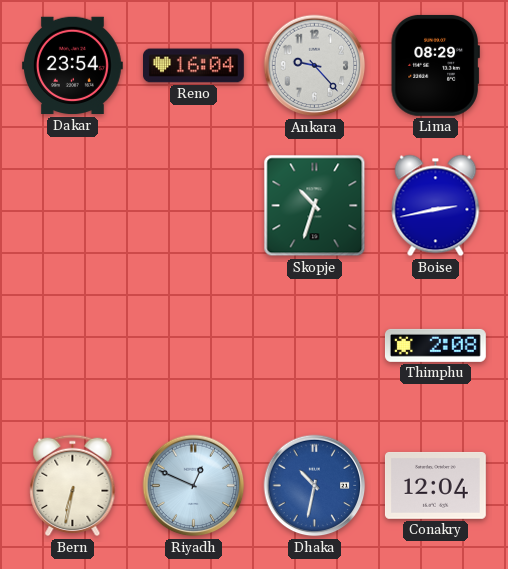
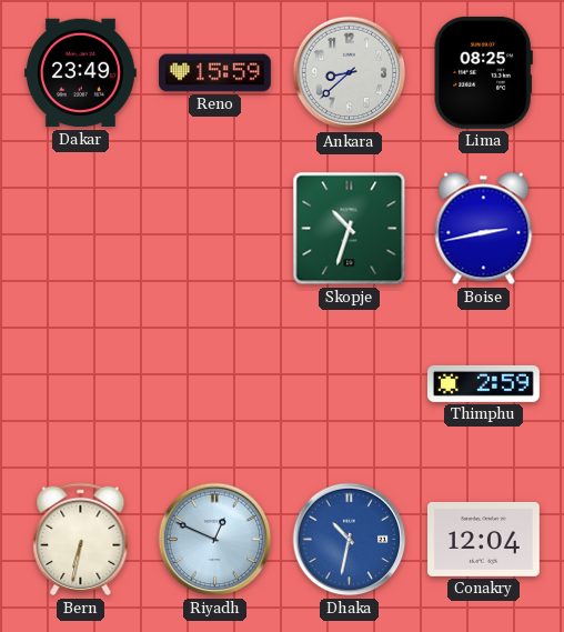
Dakar: 23:54 -> 23:49 (80, 73)
Reno: 16:04 -> 15:59 (215, 73)
Ankara: 9:23 -> 8:38 (350, 73)
Lima: 08:29 -> 08:25 (483, 72)
Thimphu: 2:08 -> 2:59 (483, 383)
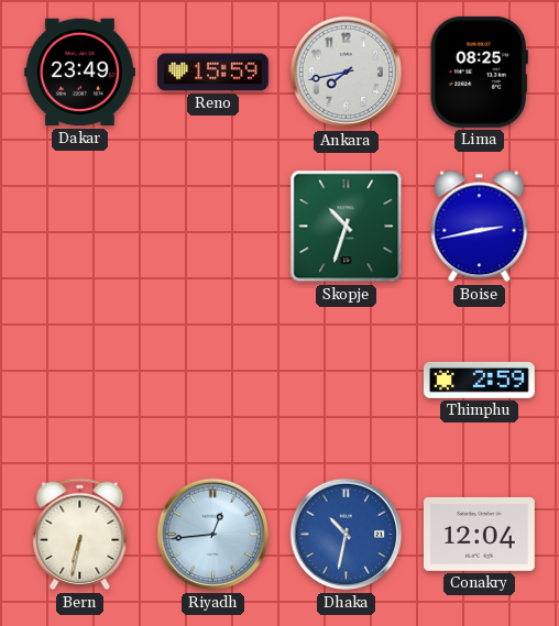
Ankara: 8:38 -> 7:43 (347, 73)
Riyadh: 12:49 -> 12:44 (213, 535)
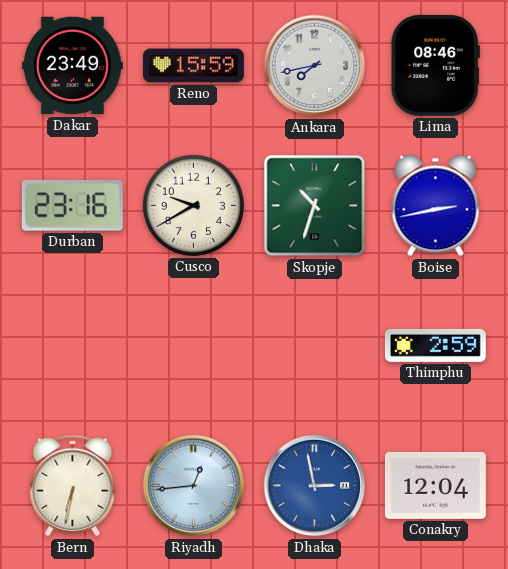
Lima: 08:25 -> 08:46 (435, 65)
Durban: none -> 23:16 (72, 206)
Cusco: none -> 9:40 (193, 205)
Dhaka: 10:32 -> 2:58 (315, 486)
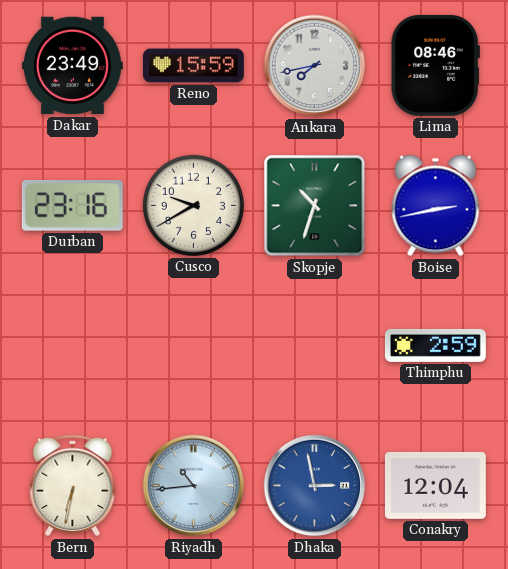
Riyadh: 12:44 -> 10:44 (194, 486)
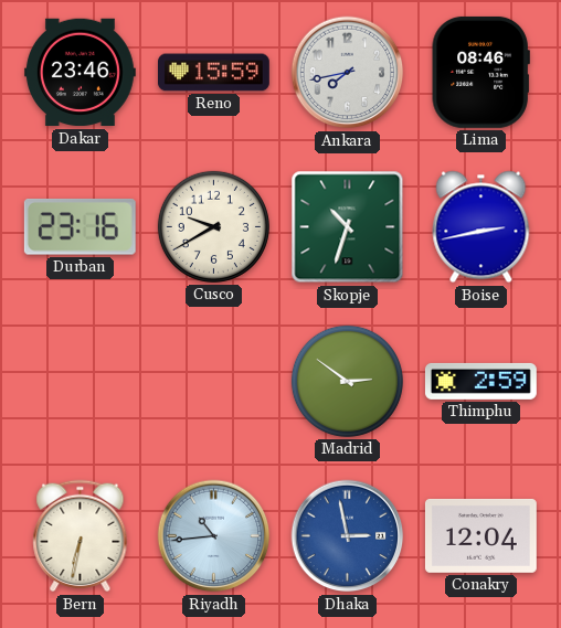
Dakar: 23:49 -> 23:46 (80, 73)
Madrid: none -> 2:51 (347, 381)
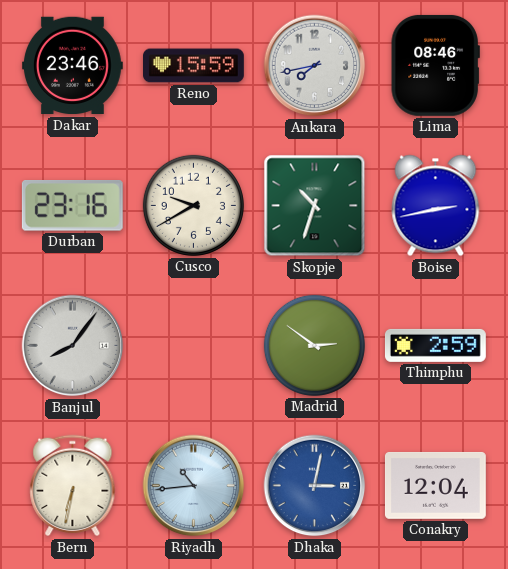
Banjul: none -> 8:06 (73, 346)
Dhaka: 2:58 -> 3:02 (315, 486)
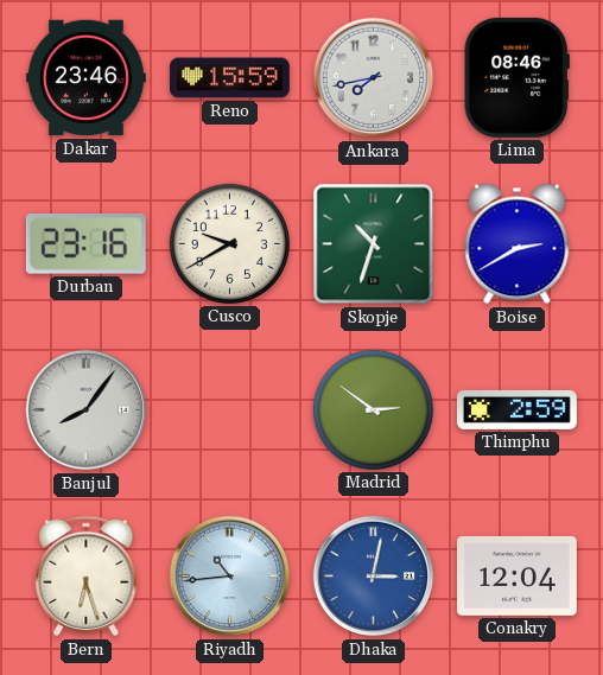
Boise: 2:43 -> 2:40 (518, 244)
Bern: 6:32 -> 6:27 (87, 577)
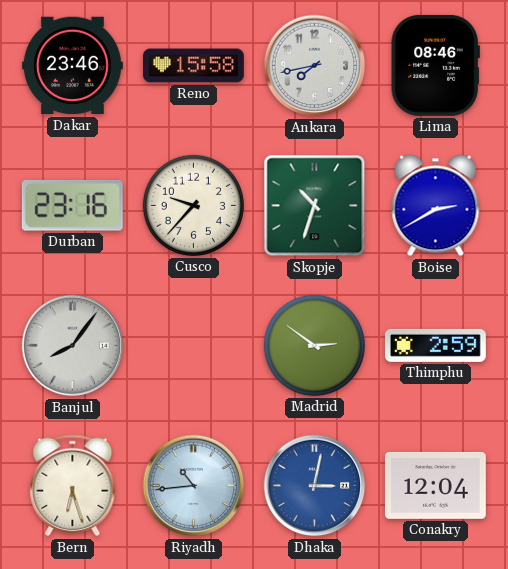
Reno: 15:59 -> 15:58 (194, 66)
Cusco: 9:40 -> 9:37 (193, 205)
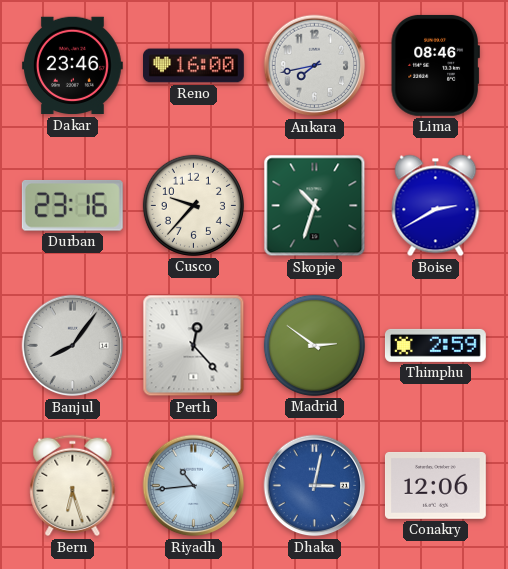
Reno: 15:58 -> 16:00 (194, 66)
Perth: none -> 12:23 (194, 346)
Conakry: 12:04 -> 12:06 (435, 485)
